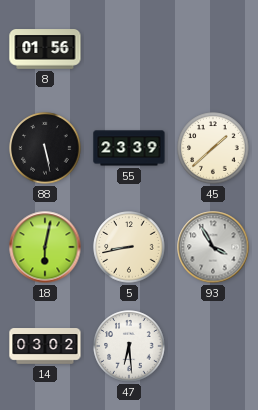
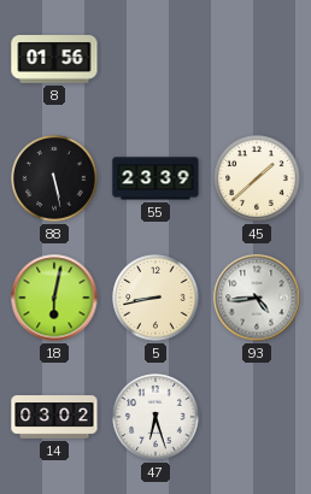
93: 3:55 -> 4:44 (257, 298)
47: 6:29 -> 6:27 (155, 417)
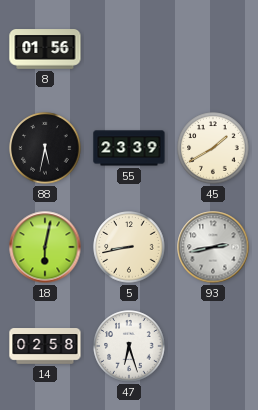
88: 5:28 -> 5:32 (45, 148)
45: 1:38 -> 1:40 (213, 148)
93: 4:44 -> 2:43 (213, 247)
14: 03:02 -> 02:58 (45, 346)
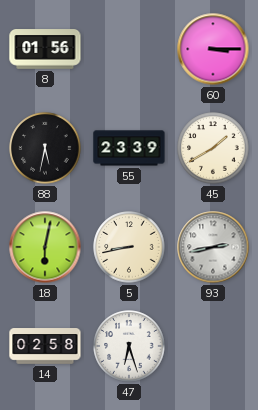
60: none -> 3:15 (213, 49)
